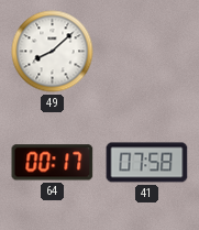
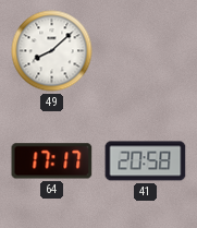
64: 00:17 -> 17:17 (52, 161)
41: 07:58 -> 20:58 (146, 161)
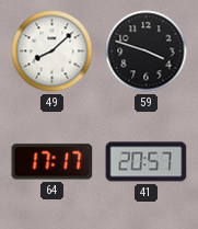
59: none -> 3:48 (147, 51)
41: 20:58 -> 20:57 (147, 162)
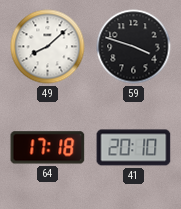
64: 17:17 -> 17:18 (48, 148)
41: 20:57 -> 20:10 (134, 148)
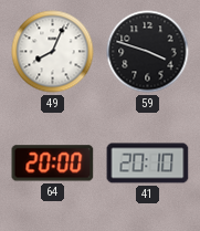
49: 8:08 -> 8:04 (53, 52)
64: 17:18 -> 20:00 (53, 164)
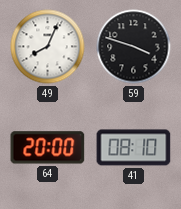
41: 20:10 -> 08:10 (134, 148)
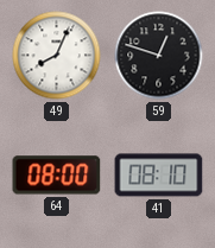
59: 3:48 -> 12:48 (159, 56)
64: 20:00 -> 08:00 (57, 176)
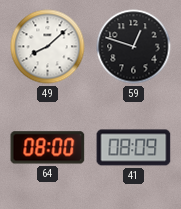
49: 8:04 -> 8:08 (48, 47)
41: 08:10 -> 08:09 (134, 148)
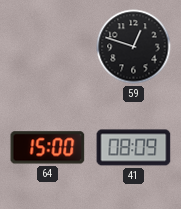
49: 8:08 -> none (48, 47)
64: 08:00 -> 15:00 (48, 148)
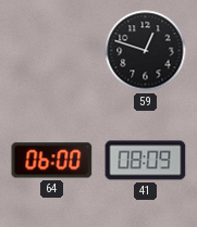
64: 15:00 -> 06:00 (52, 161)
